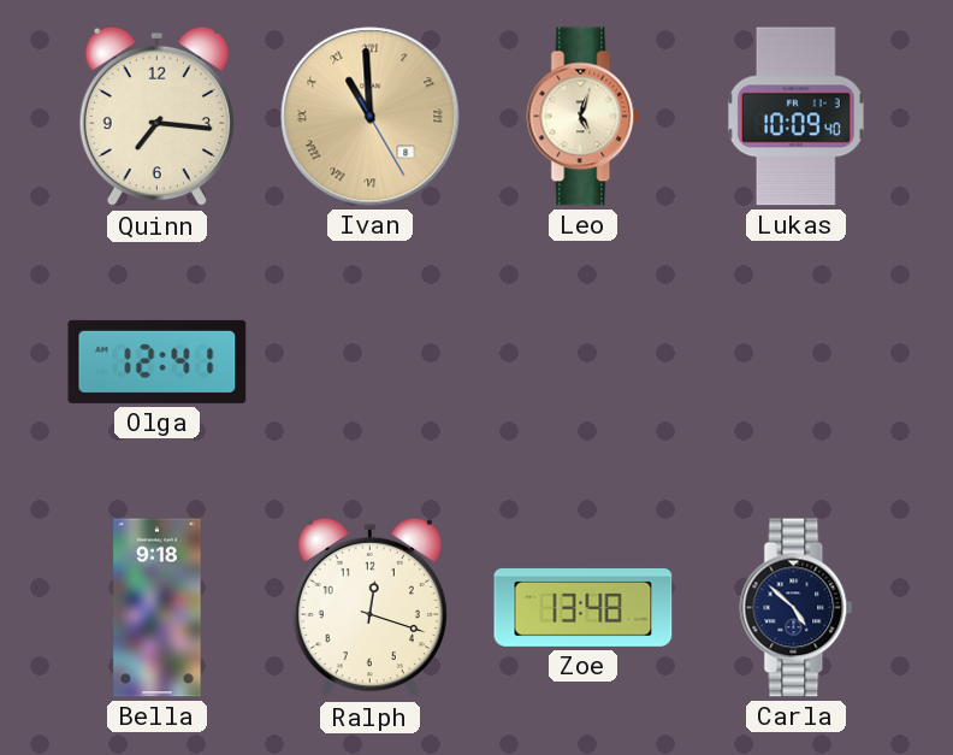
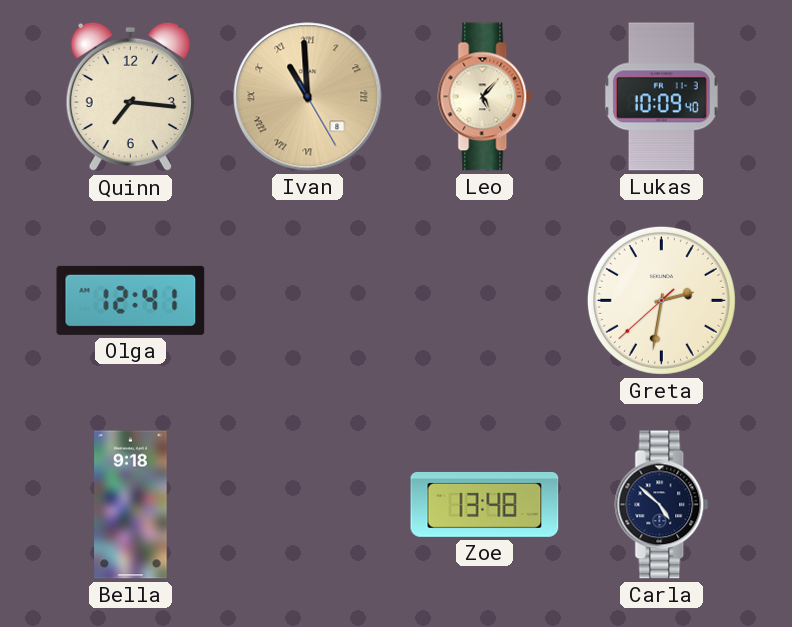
Leo: 5:03 -> 5:07 (485, 97)
Greta: none -> 2:31 (661, 300)
Ralph: 12:18 -> none (369, 608)
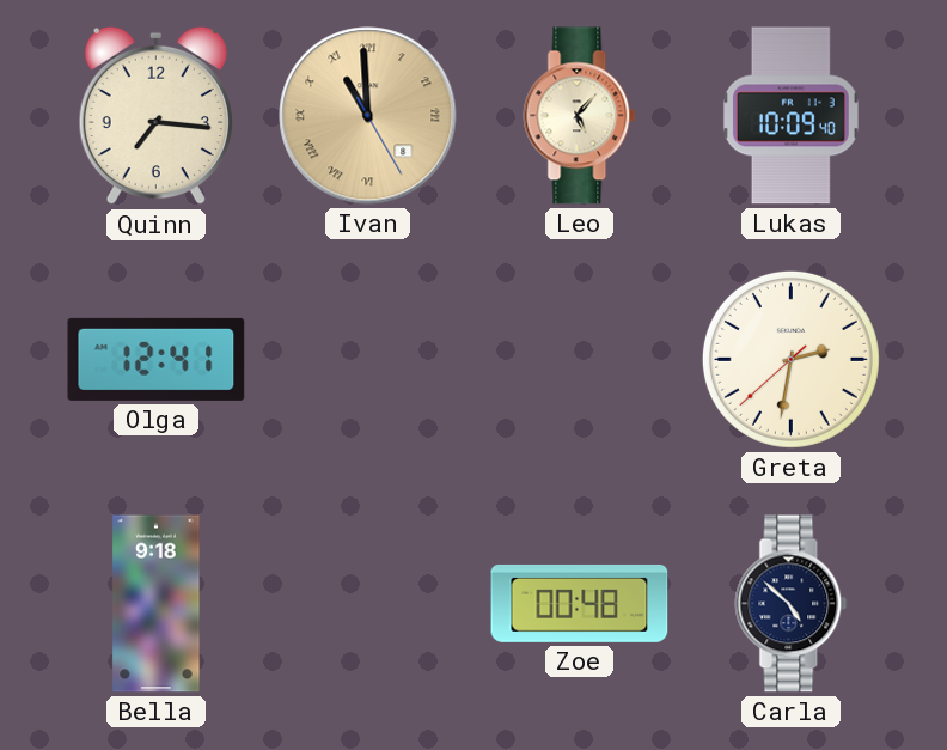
Zoe: 13:48 -> 00:48 (580, 603)
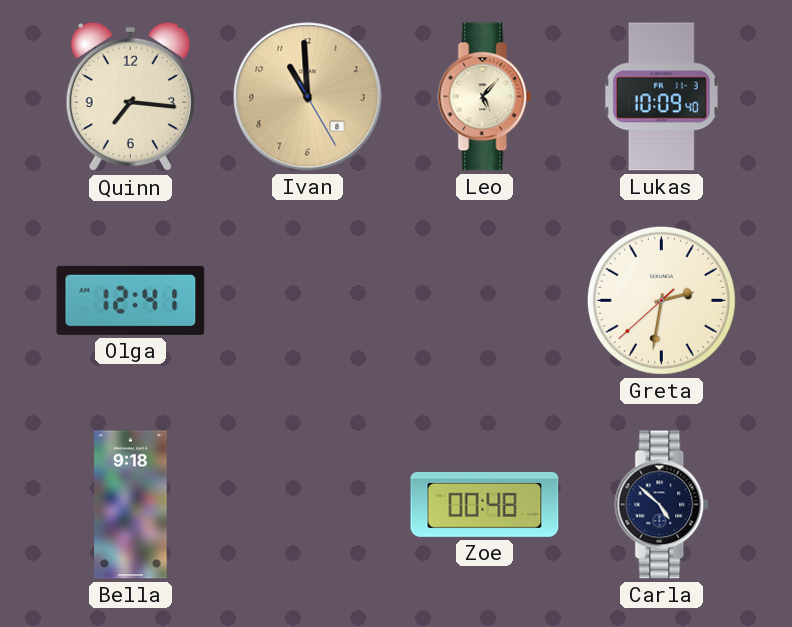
Ivan numerals: Roman -> Arabic (308, 97)
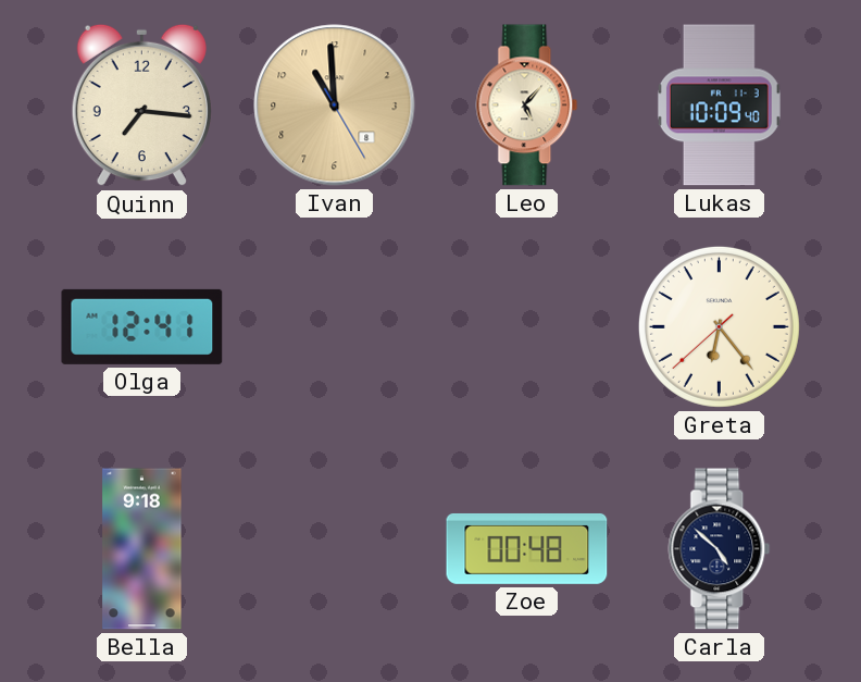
Greta: 2:31 -> 6:23 (719, 326)
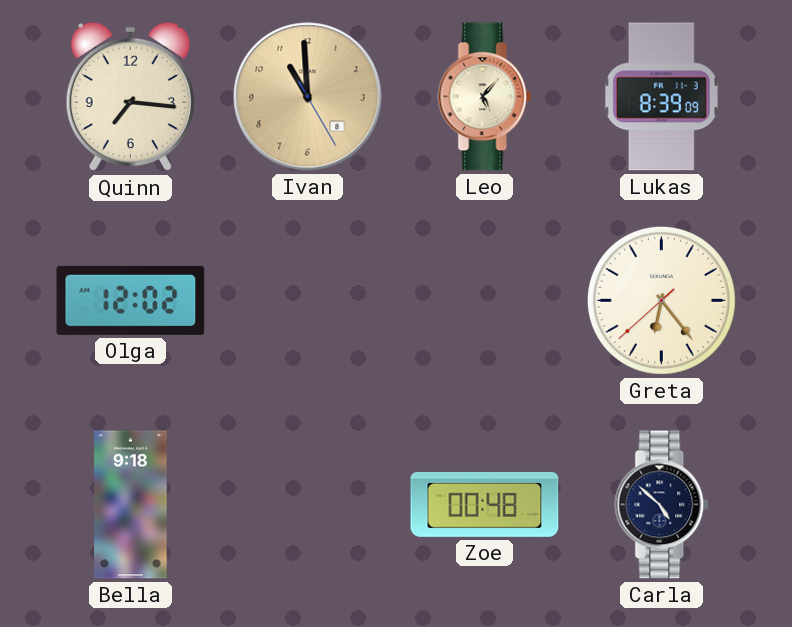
Lukas: 10:09 -> 8:39 (661, 97)
Olga: 12:41 -> 12:02 (131, 300)
